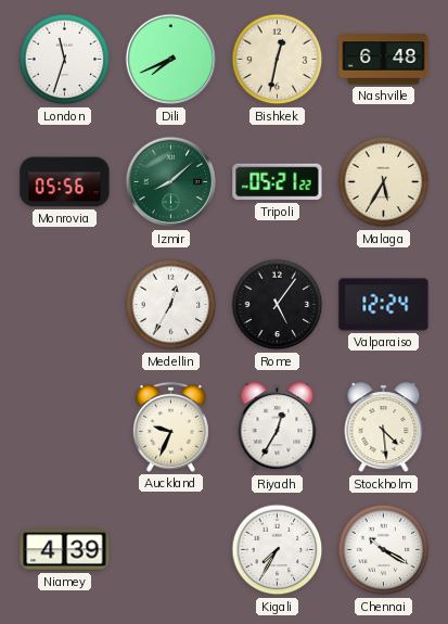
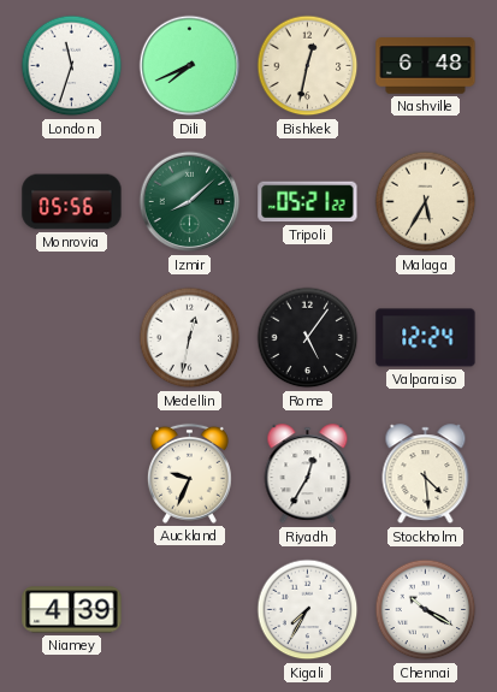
Medellin: 12:35 -> 12:32 (190, 338)
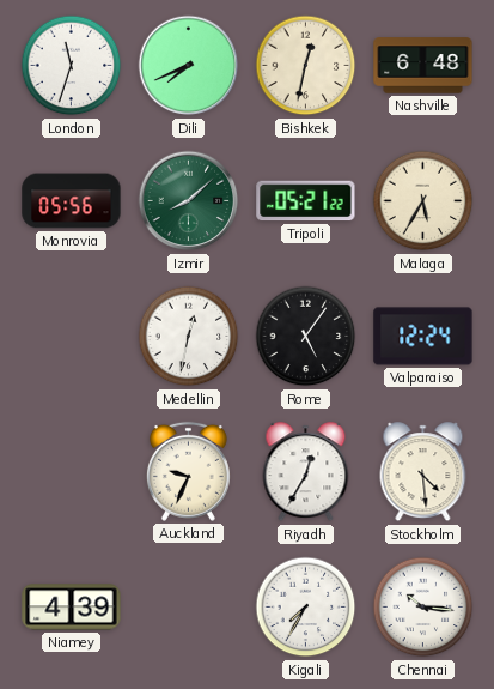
Chennai: 10:20 -> 10:16 (423, 608)
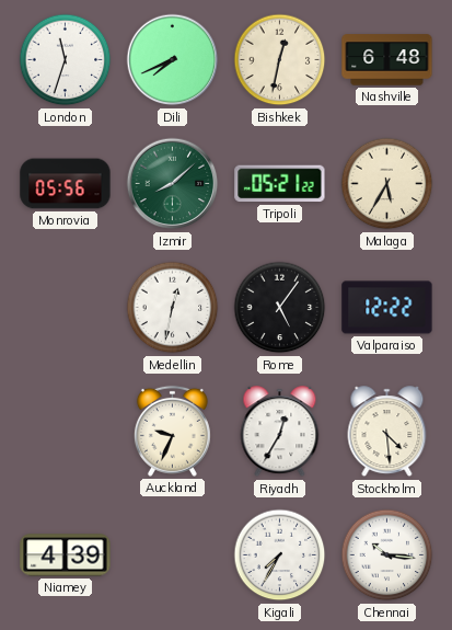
Valparaiso: 12:24 -> 12:22 (387, 308)
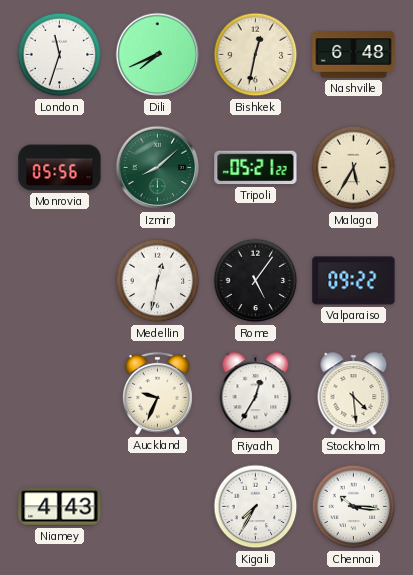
Valparaiso: 12:22 -> 09:22 (354, 281)
Niamey: 4:39 -> 4:43 (60, 507)
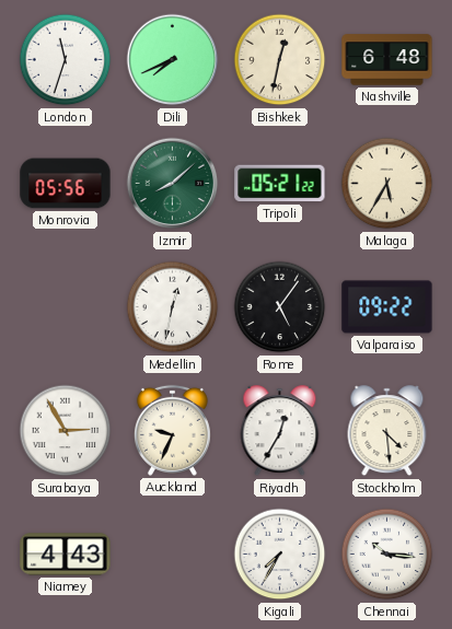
Surabaya: none -> 2:55 (66, 431)
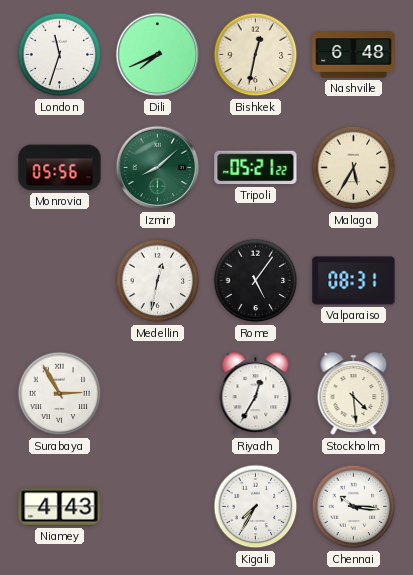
Valparaiso: 09:22 -> 08:31 (354, 281)
Auckland: 9:34 -> none (172, 430)
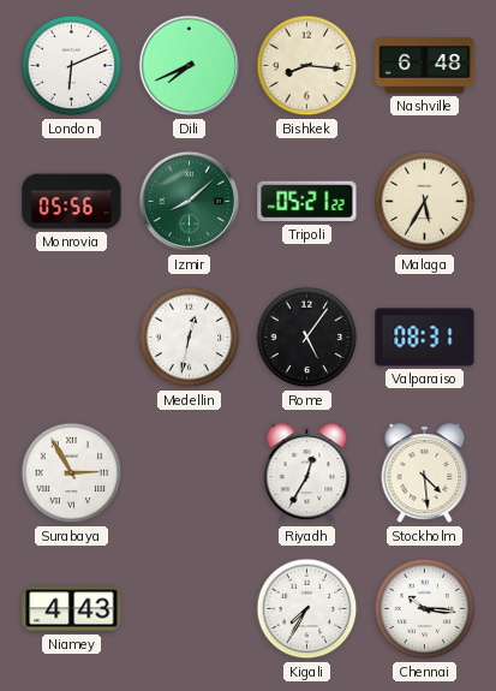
London: 11:33 -> 6:11 (72, 66)
Bishkek: 12:32 -> 8:16 (307, 66)
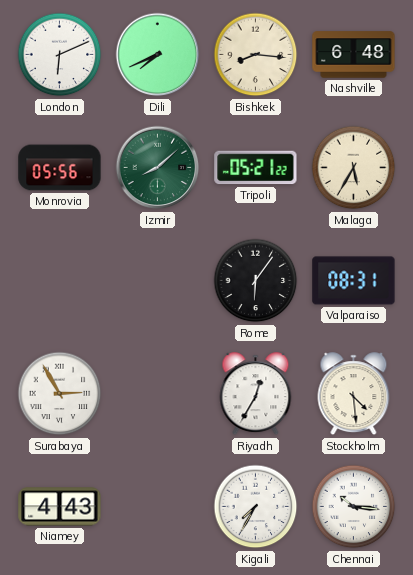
Medellin: 12:32 -> none (190, 338)
Rome: 5:06 -> 6:06 (256, 281)
